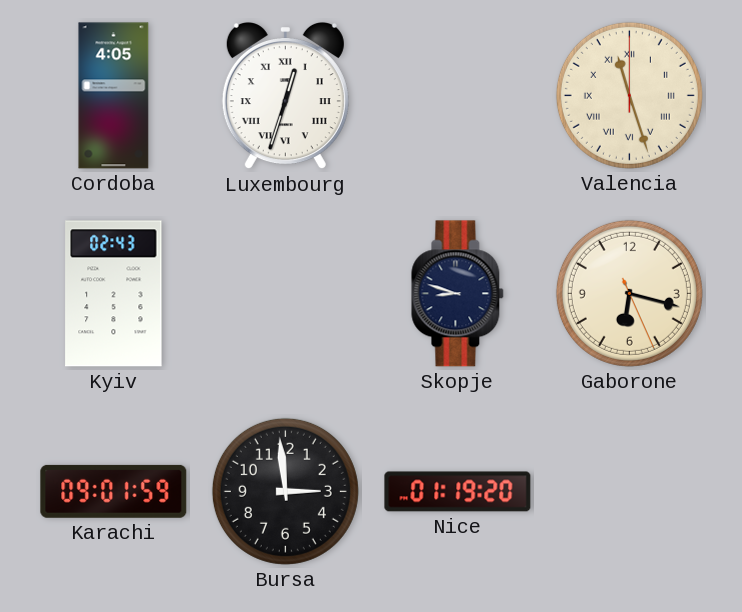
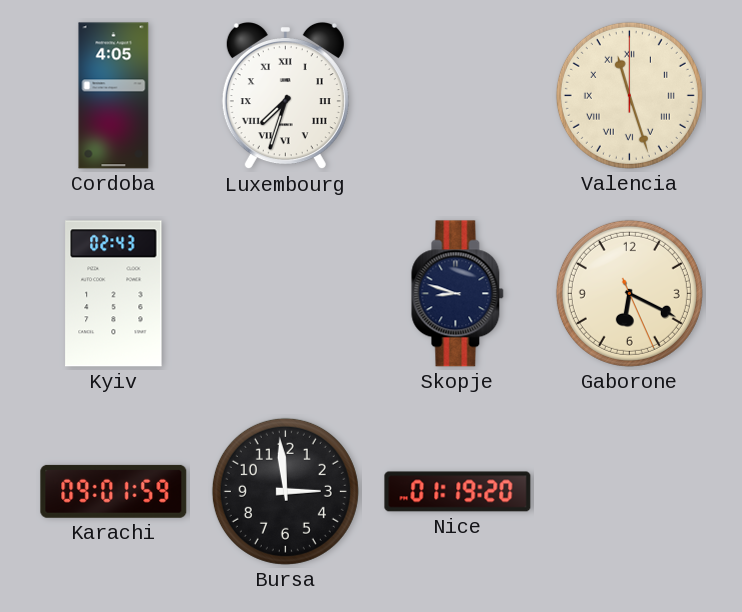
Luxembourg: 12:33 -> 7:33 (285, 97)
Gaborone: 6:17 -> 6:19 (629, 293)
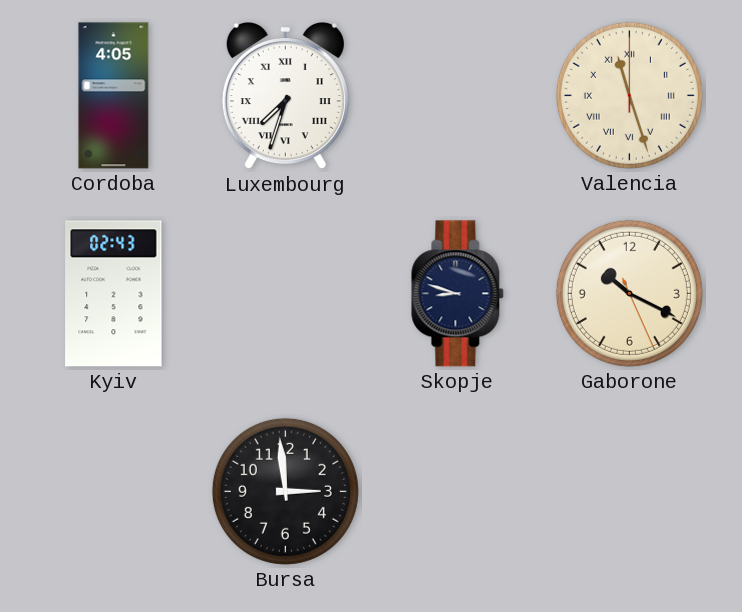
Gaborone: 6:19 -> 10:19 (629, 293)
Karachi: 09:01 -> none (114, 491)
Nice: 01:19 -> none (458, 492)
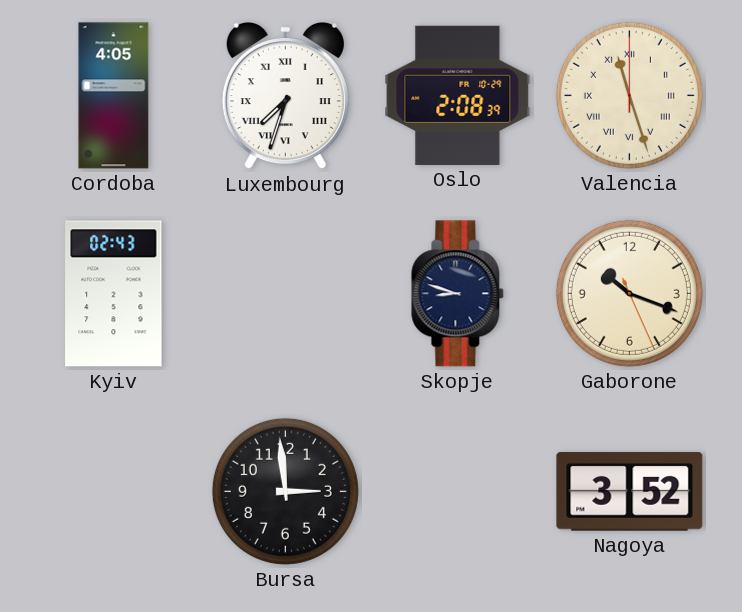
Oslo: none -> 2:08 (458, 95)
Gaborone: 10:19 -> 10:18 (629, 293)
Nagoya: none -> 3:52 (630, 492)
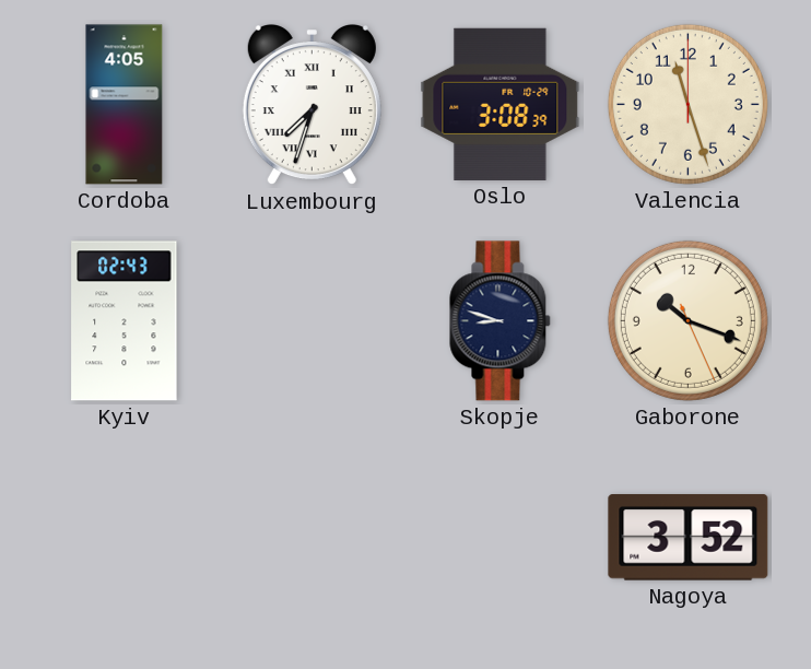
Oslo: 2:08 -> 3:08 (501, 104)
Valencia numerals: Roman -> Arabic (687, 104)
Bursa: 2:59 -> none (285, 491)
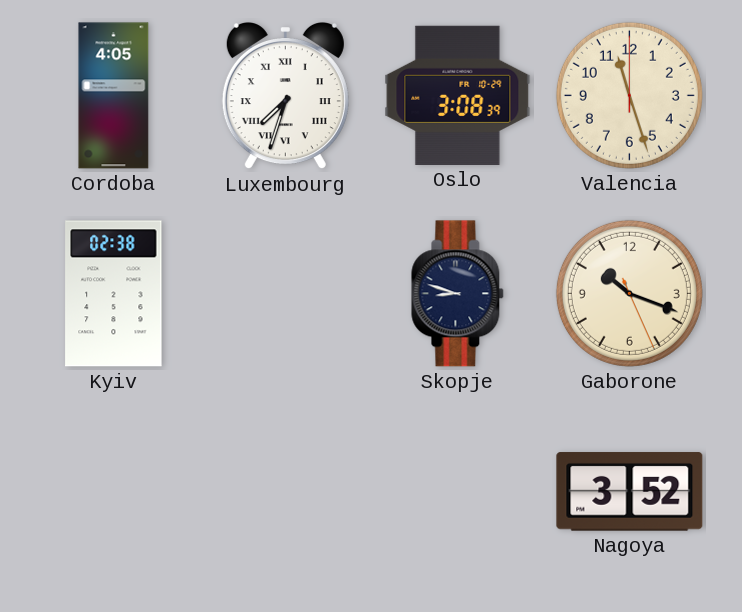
Kyiv: 02:43 -> 02:38 (114, 294)
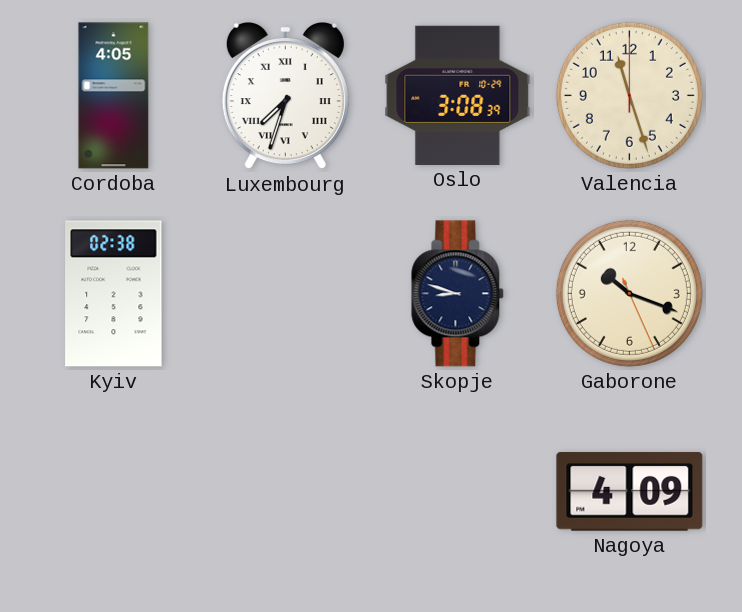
Nagoya: 3:52 -> 4:09 (630, 492)
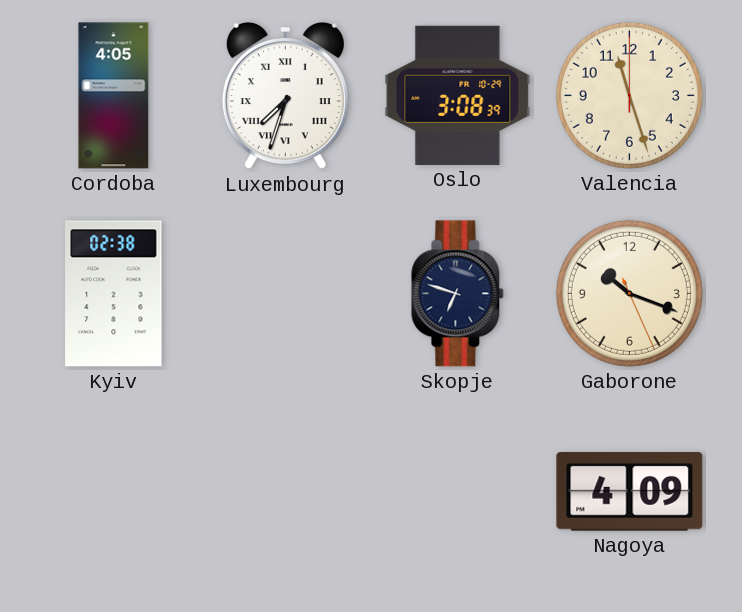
Skopje: 8:48 -> 6:48 (458, 294)
